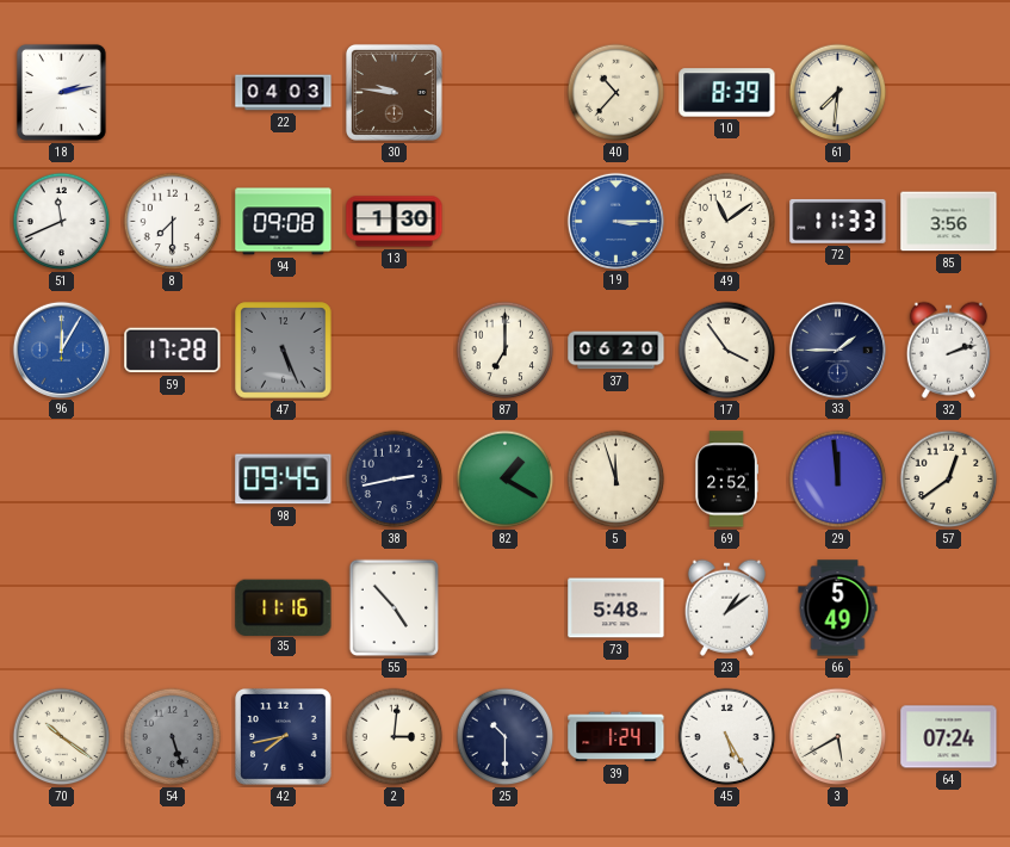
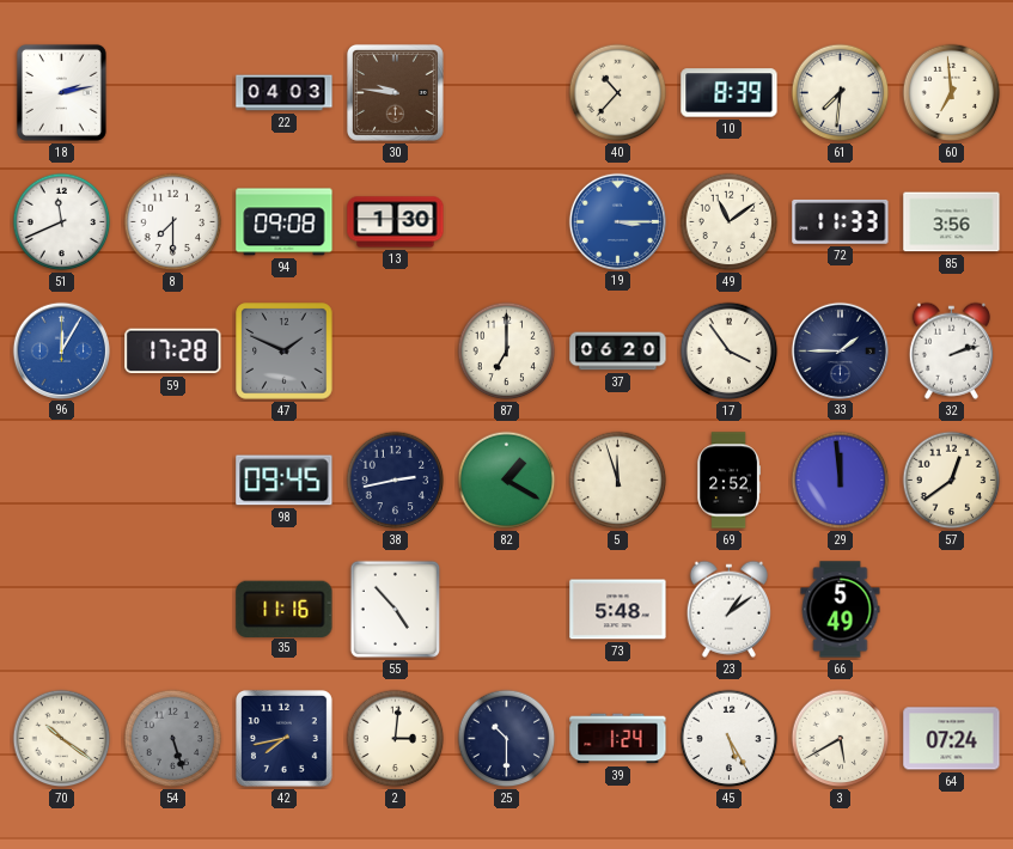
60: none -> 6:59 (952, 93)
47: 5:26 -> 1:49 (285, 352)
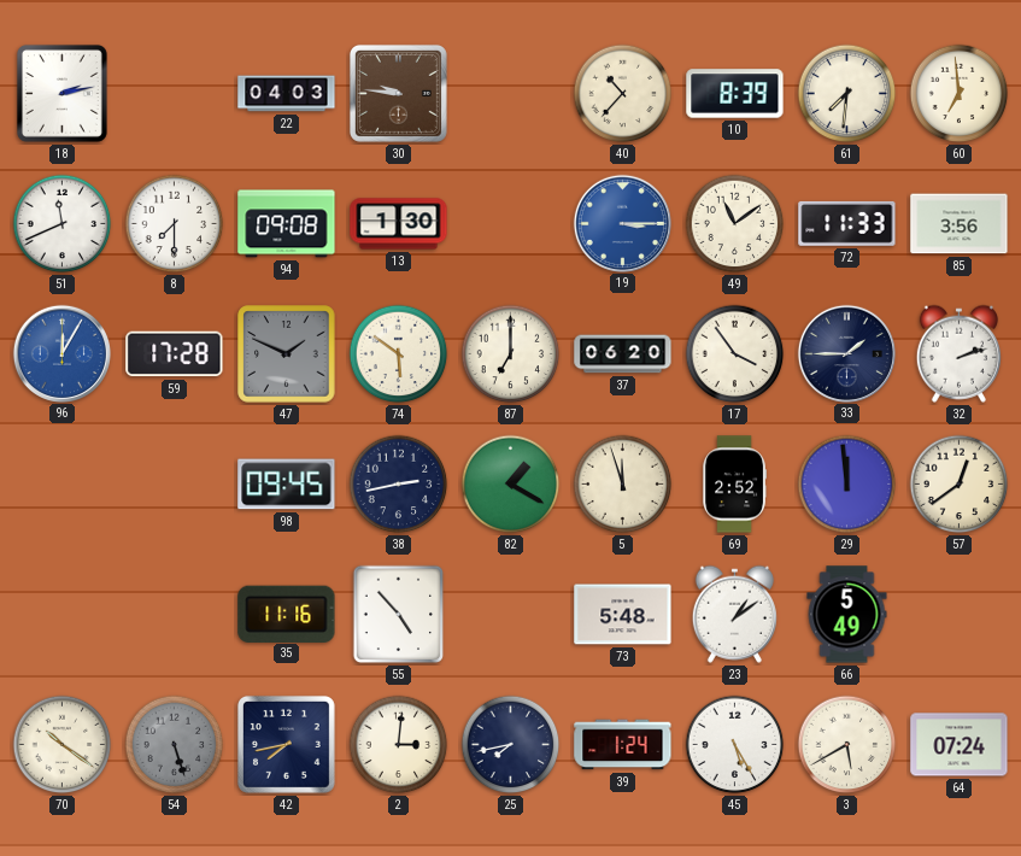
74: none -> 5:51 (399, 354)
25: 10:30 -> 7:43 (511, 745)
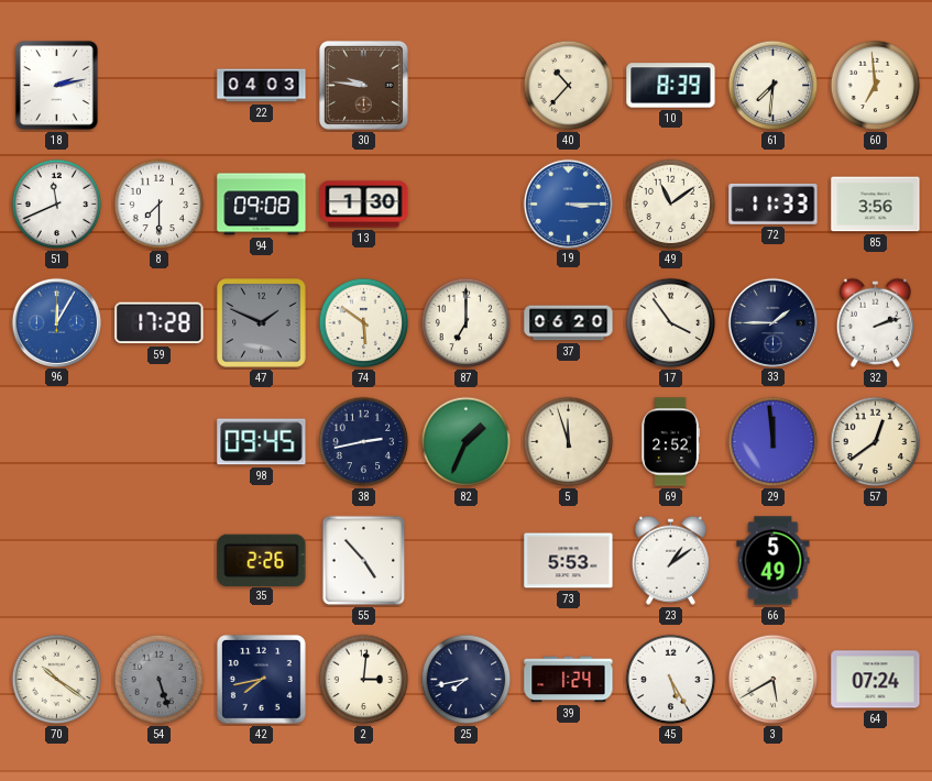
82: 1:20 -> 1:34 (467, 442)
35: 11:16 -> 2:26 (262, 560)
73: 5:48 -> 5:53 (569, 561)
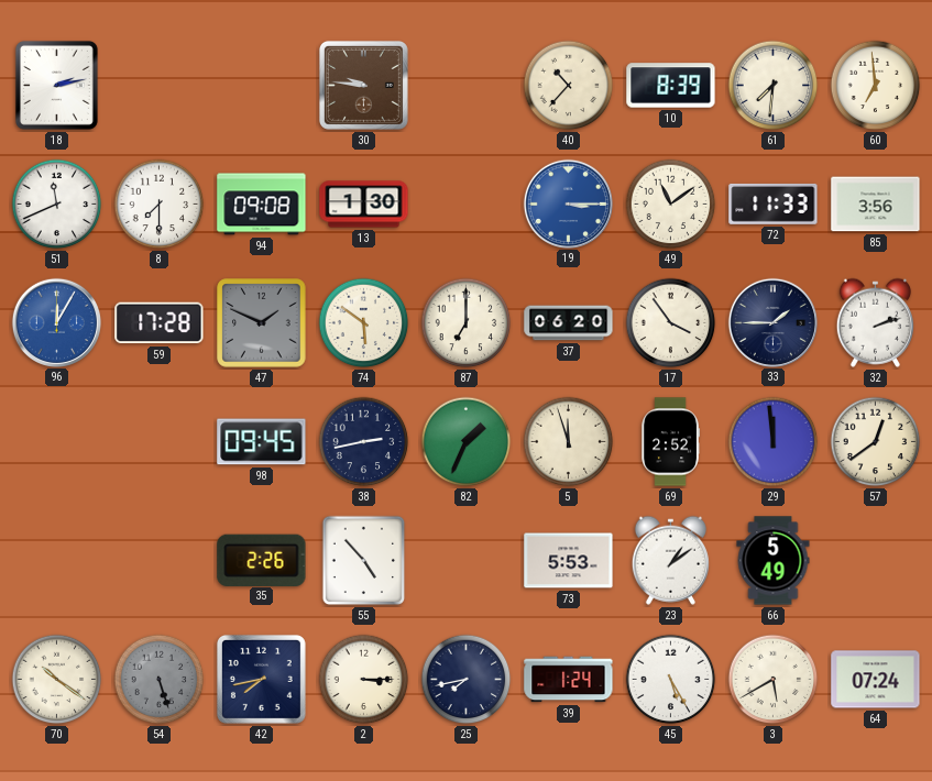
22: 04:03 -> none (262, 86)
2: 3:01 -> 3:15 (364, 680)
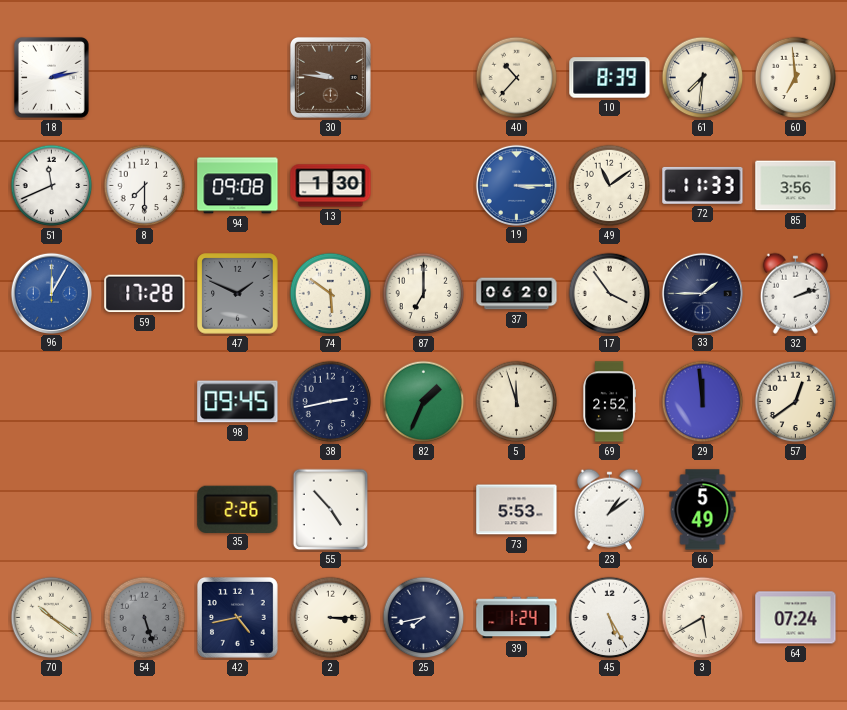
42: 7:43 -> 4:43 (237, 617)
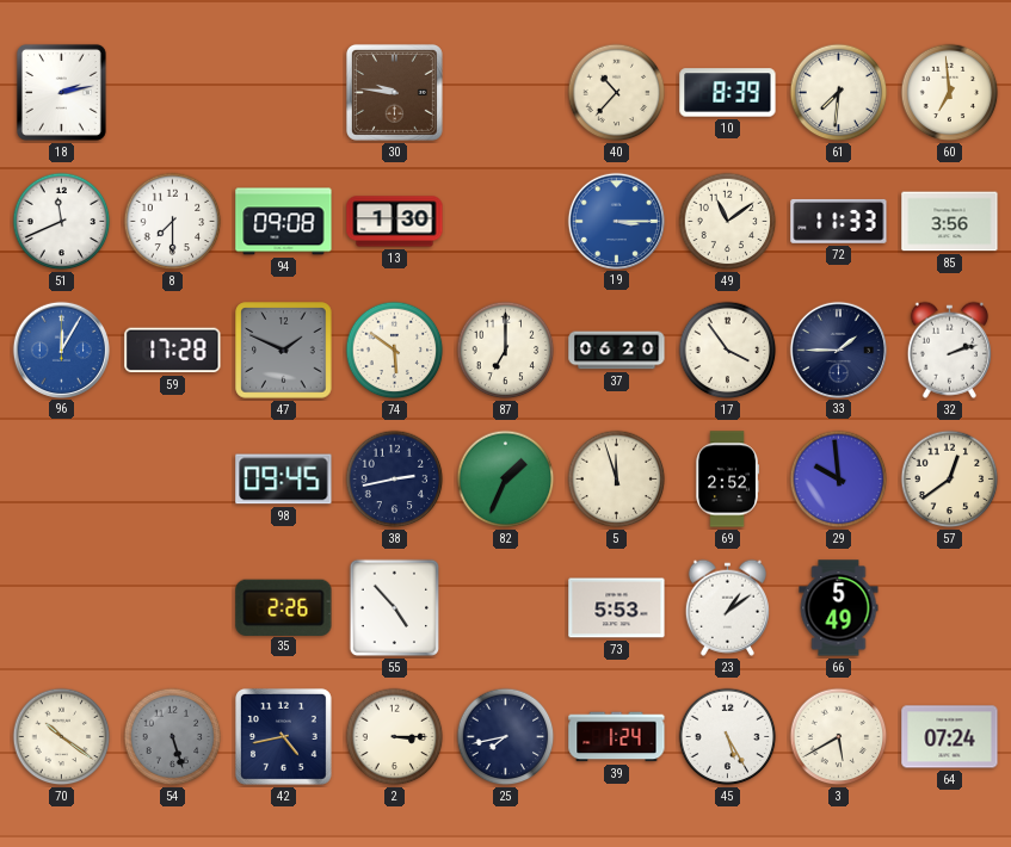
29: 11:59 -> 9:59 (839, 480)
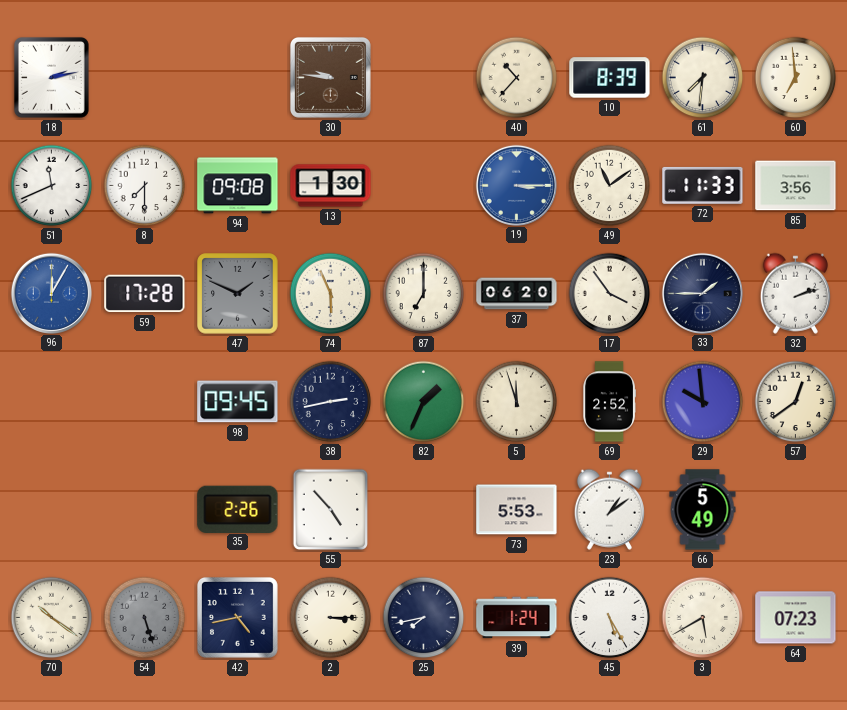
74: 5:51 -> 5:56 (331, 294)
64: 07:24 -> 07:23 (796, 618)
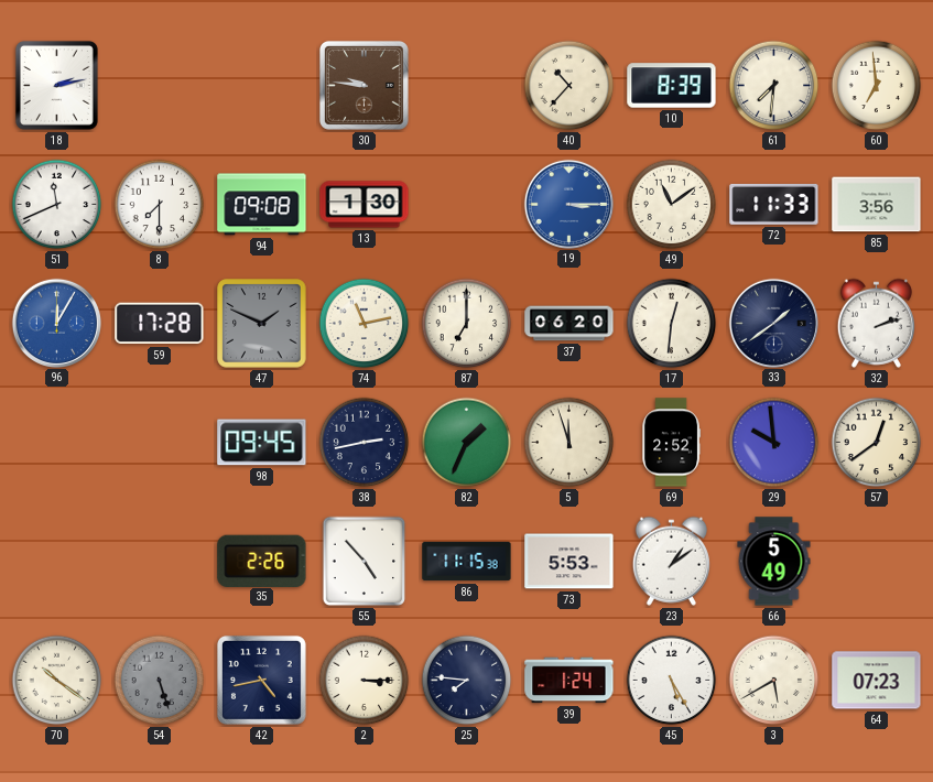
74: 5:56 -> 11:13 (365, 324)
17: 3:54 -> 12:31 (672, 324)
33: 1:45 -> 1:39 (773, 323)
86: none -> 11:15 (467, 562)
25: 7:43 -> 7:46 (467, 681)
